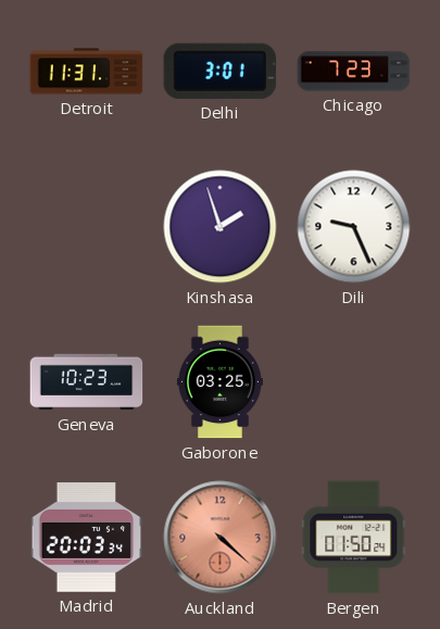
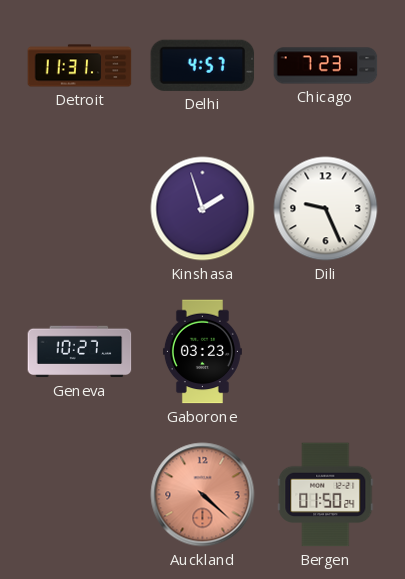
Delhi: 3:01 -> 4:57 (203, 65)
Geneva: 10:23 -> 10:27 (80, 352)
Gaborone: 03:25 -> 03:23 (202, 352)
Madrid: 20:03 -> none (87, 538)
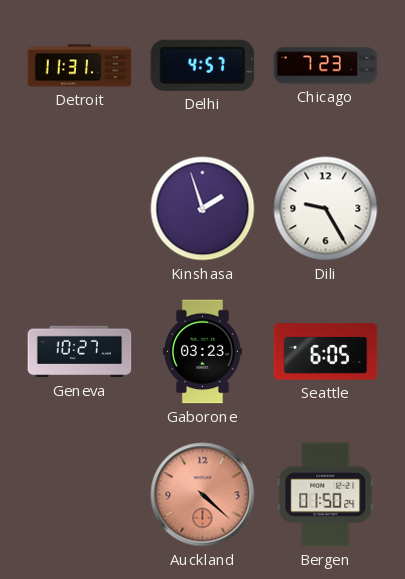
Dili: 9:26 -> 9:25 (326, 209)
Seattle: none -> 6:05 (326, 352)
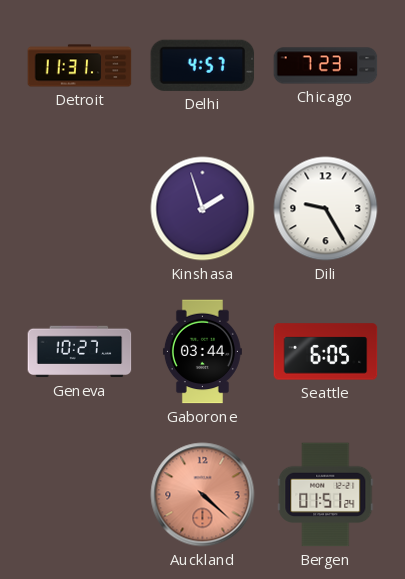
Gaborone: 03:23 -> 03:44 (202, 352)
Bergen: 01:50 -> 01:51 (326, 495)
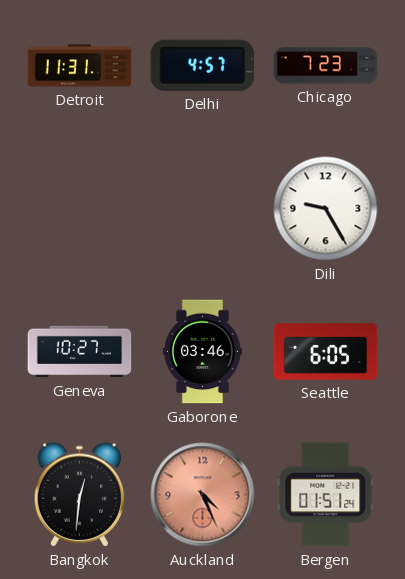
Kinshasa: 1:57 -> none (203, 209)
Gaborone: 03:44 -> 03:46 (202, 352)
Bangkok: none -> 12:31 (80, 495)
Auckland: 4:22 -> 4:26 (203, 495)
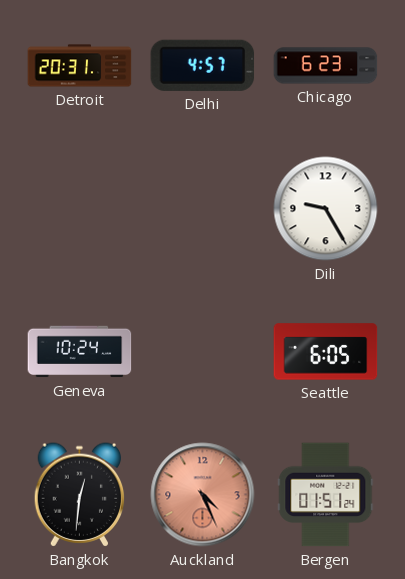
Detroit: 11:31 -> 20:31 (80, 66)
Chicago: 7:23 -> 6:23 (326, 66)
Geneva: 10:27 -> 10:24 (80, 352)
Gaborone: 03:46 -> none (202, 352)
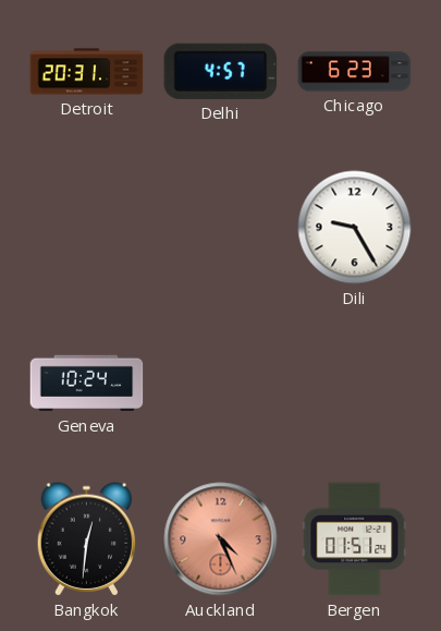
Seattle: 6:05 -> none (326, 352)
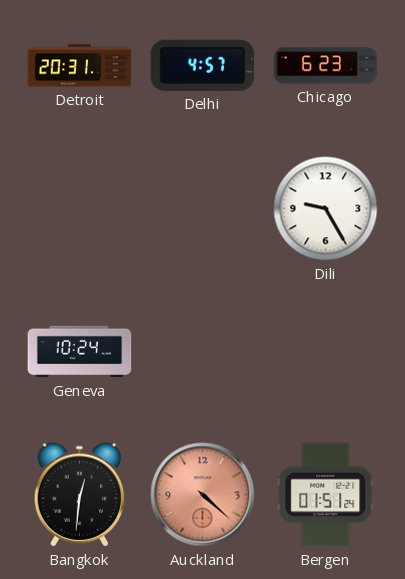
Auckland: 4:26 -> 4:22 (203, 495)
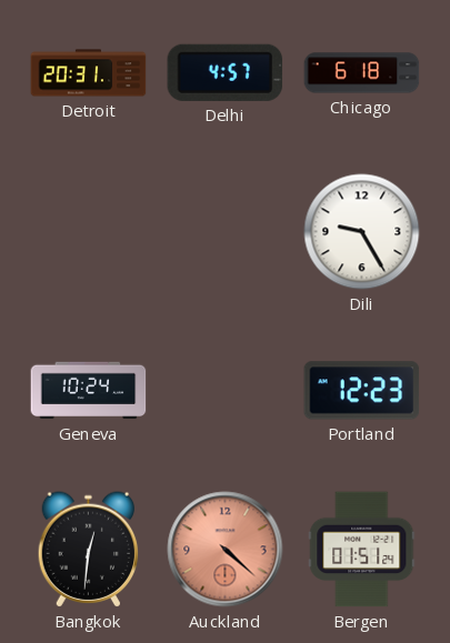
Chicago: 6:23 -> 6:18 (362, 73)
Portland: none -> 12:23 (362, 391)
